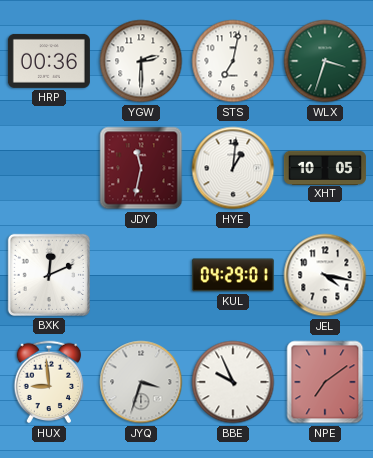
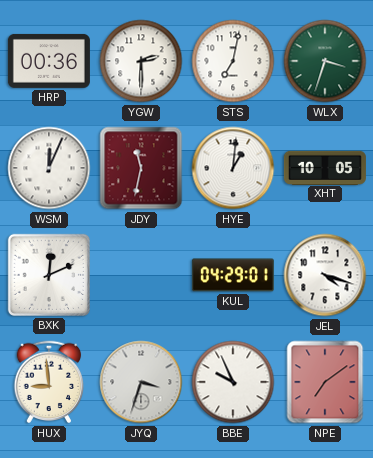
WSM: none -> 12:04 (49, 168)
JEL: 4:17 -> 4:18 (325, 275)
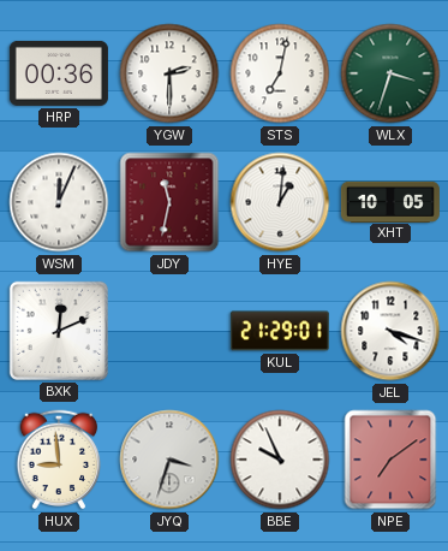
KUL: 04:29 -> 21:29 (280, 331)
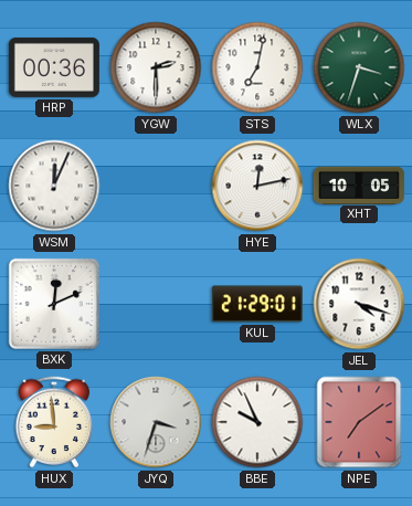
JDY: 11:32 -> none (169, 202)
HYE: 1:01 -> 12:13 (257, 186)
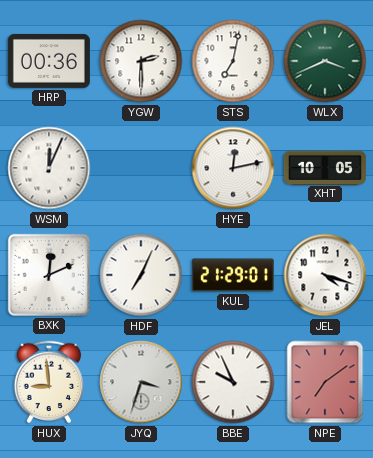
WLX: 3:33 -> 3:41 (325, 61)
HDF: none -> 7:04 (141, 275)
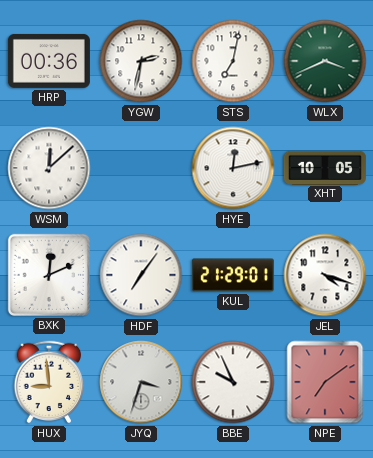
YGW: 2:30 -> 2:32 (141, 61)
WSM: 12:04 -> 12:08 (49, 168)
HDF: 7:04 -> 7:06 (141, 275)
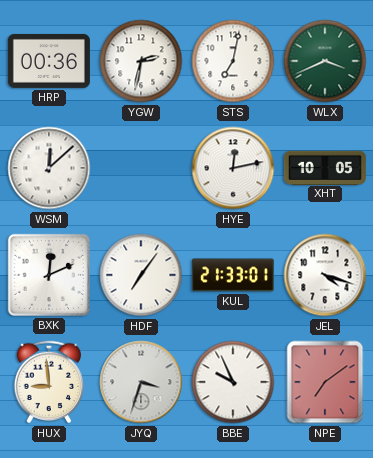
KUL: 21:29 -> 21:33 (233, 275)
